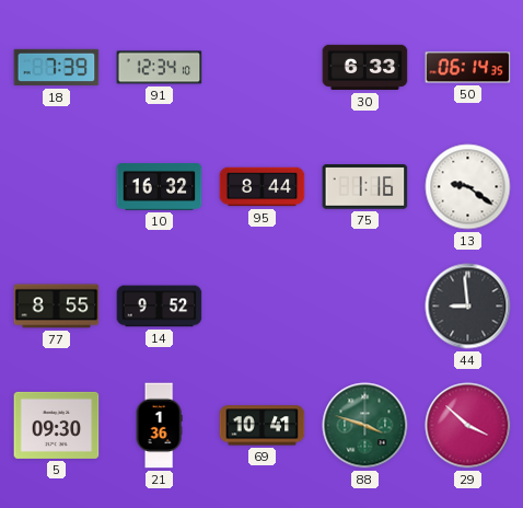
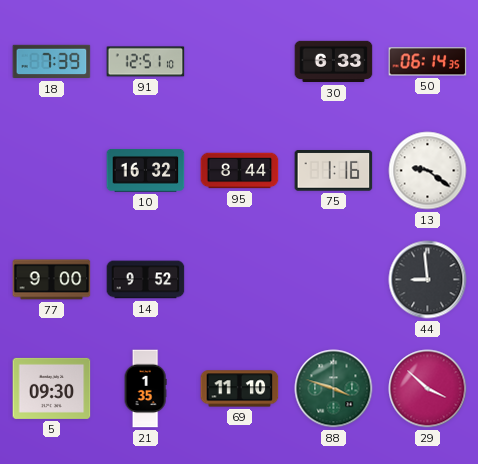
91: 12:34 -> 12:51 (146, 62)
77: 8:55 -> 9:00 (52, 280)
21: 1:36 -> 1:35 (145, 389)
69: 10:41 -> 11:10 (240, 389)
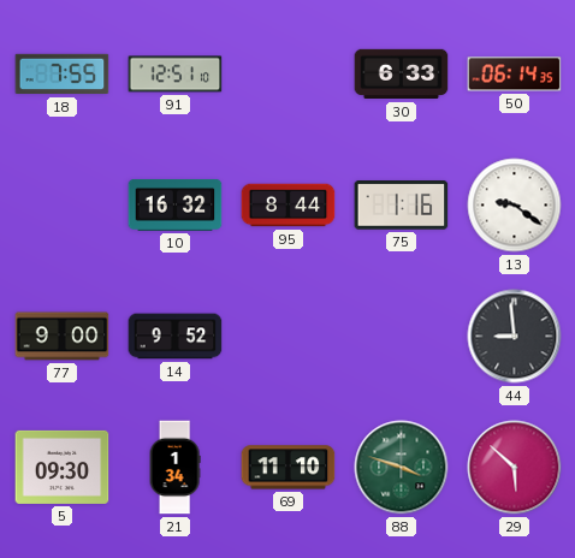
18: 7:39 -> 7:55 (63, 75)
21: 1:35 -> 1:34 (174, 468)
29: 3:52 -> 5:52 (515, 468)
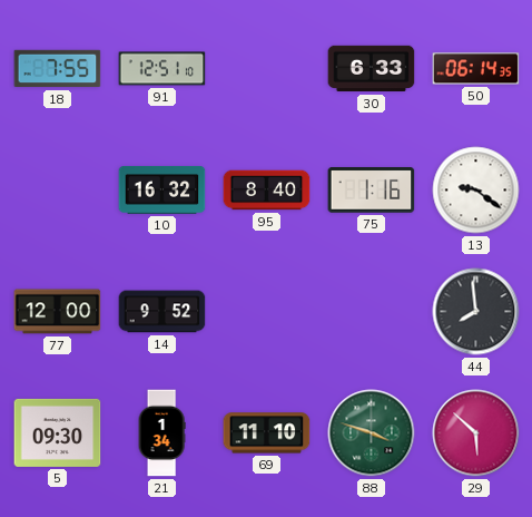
95: 8:44 -> 8:40 (267, 191)
77: 9:00 -> 12:00 (58, 312)
44: 8:59 -> 7:59 (476, 312)
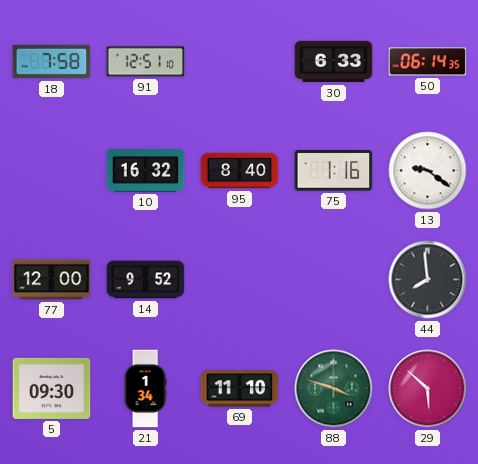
18: 7:55 -> 7:58 (52, 62)
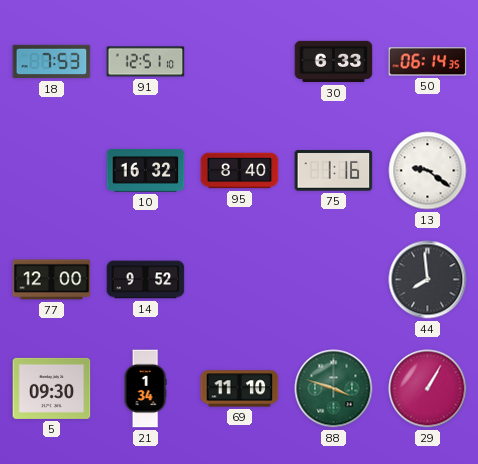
18: 7:58 -> 7:53 (52, 62)
29: 5:52 -> 1:05 (428, 389)
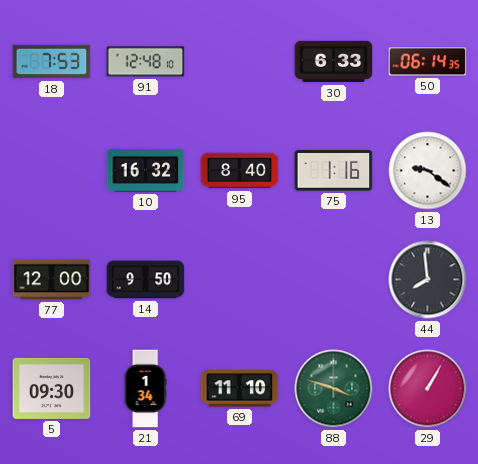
91: 12:51 -> 12:48 (146, 62)
14: 9:52 -> 9:50 (146, 280)
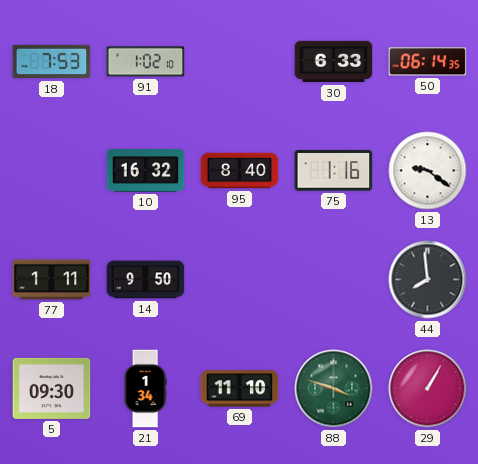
91: 12:48 -> 1:02 (146, 62)
77: 12:00 -> 1:11 (52, 280)
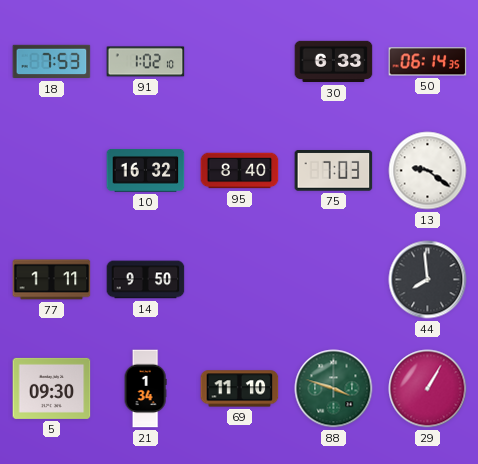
75: 1:16 -> 7:03 (334, 171)
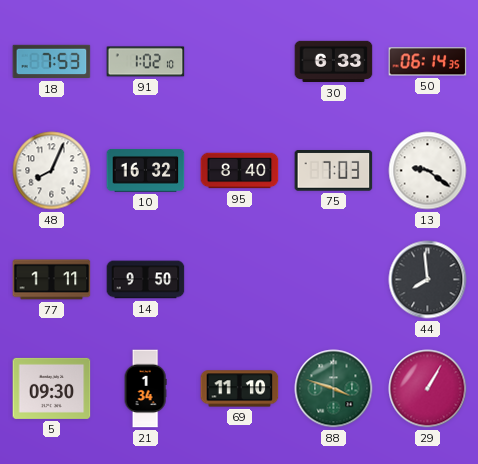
48: none -> 8:04 (52, 171)
